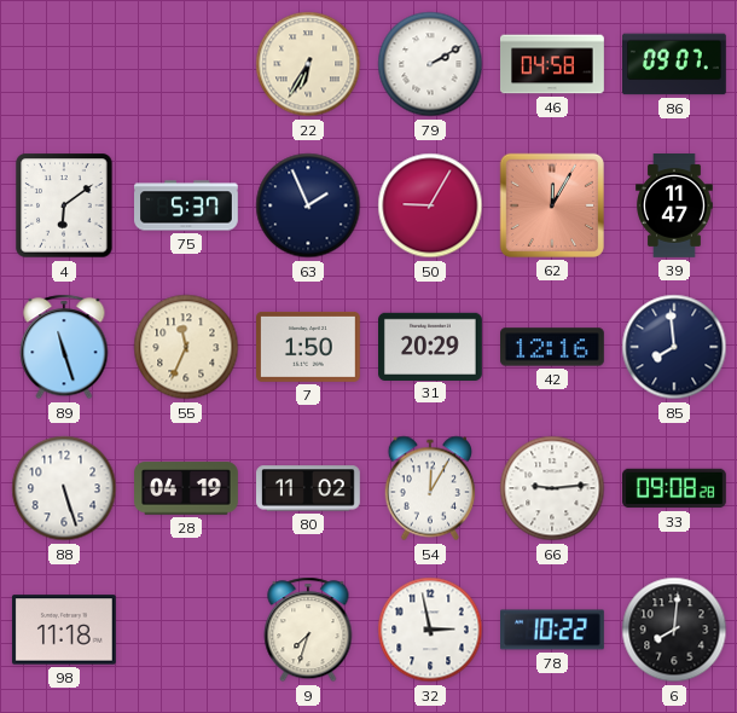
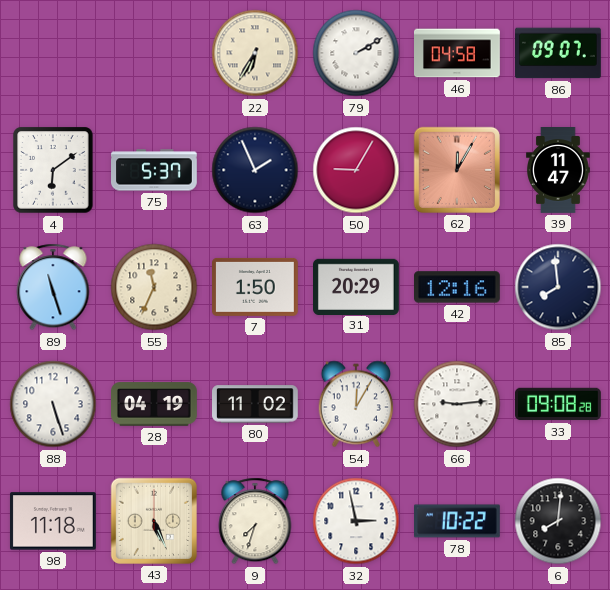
43: none -> 5:26 (154, 521)
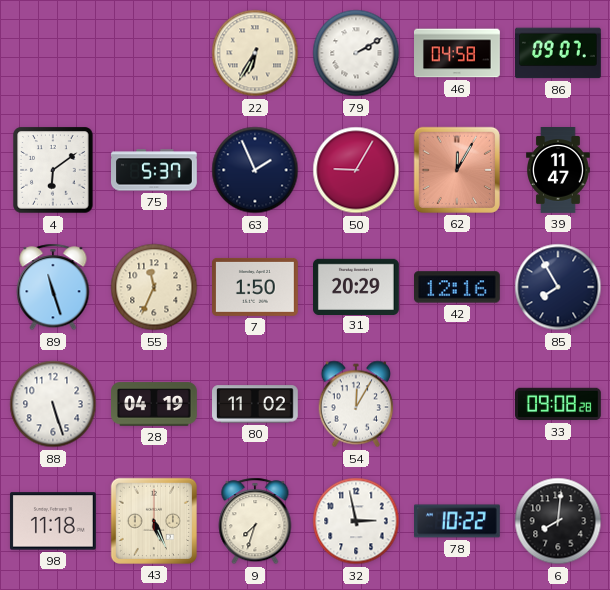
85: 7:59 -> 7:55 (558, 287)
66: 9:14 -> none (457, 404)
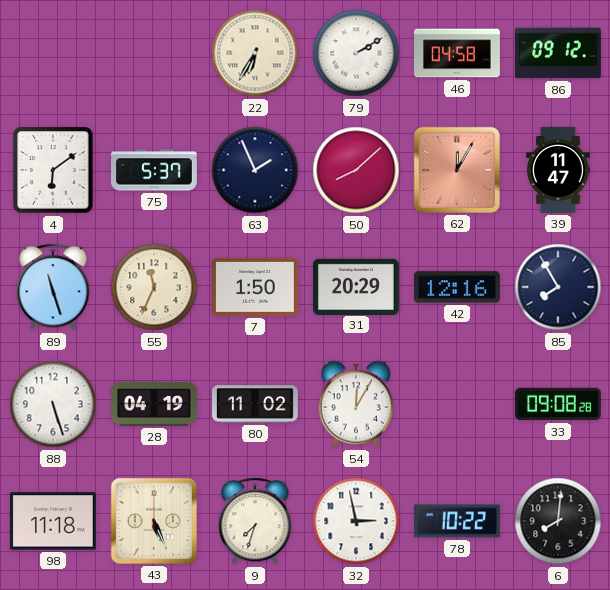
86: 09:07 -> 09:12 (559, 53)
50: 9:05 -> 8:08 (356, 170)
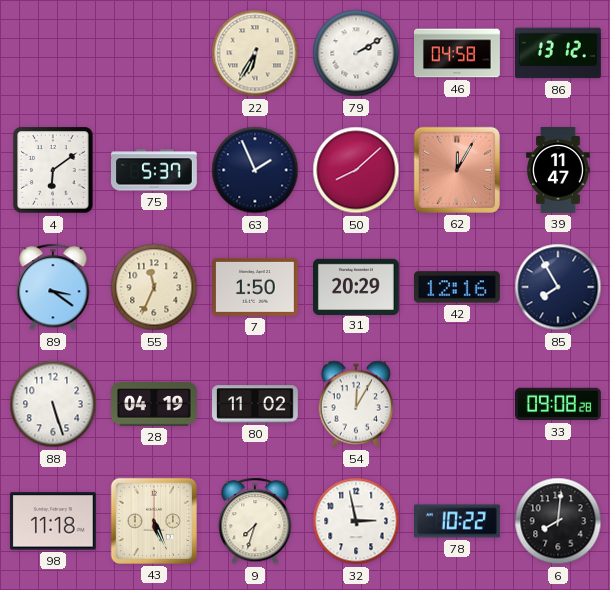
86: 09:12 -> 13:12 (559, 53)
89: 11:27 -> 3:21 (53, 287)
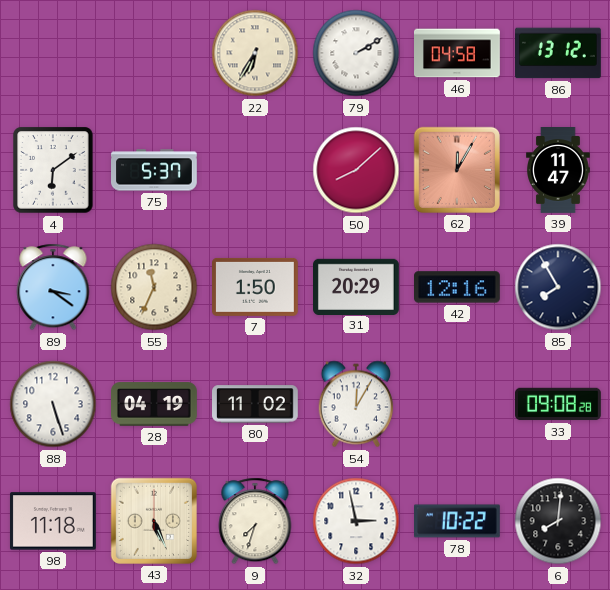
63: 1:56 -> none (255, 170)
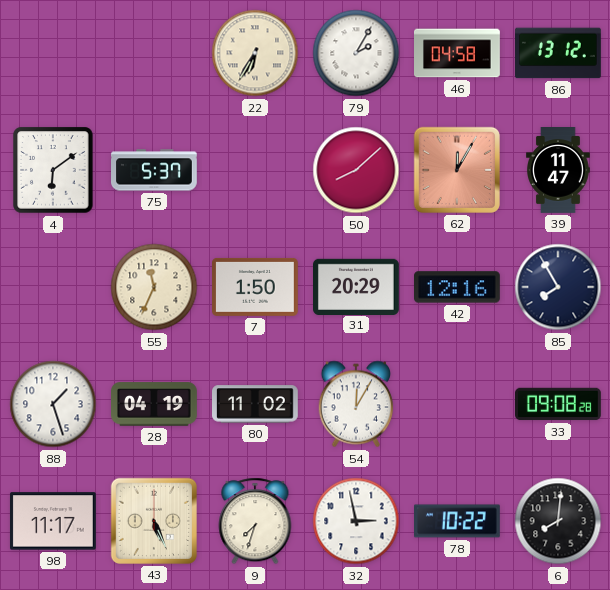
79: 2:10 -> 2:05 (356, 53)
89: 3:21 -> none (53, 287)
88: 5:27 -> 1:27 (53, 404)
98: 11:18 -> 11:17 (53, 521)
